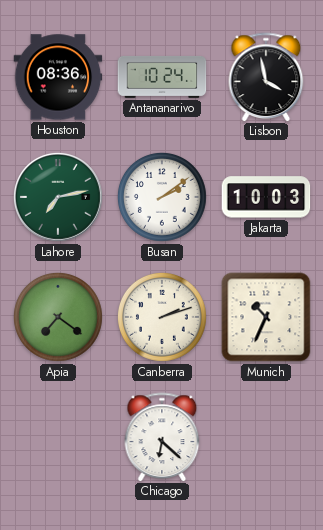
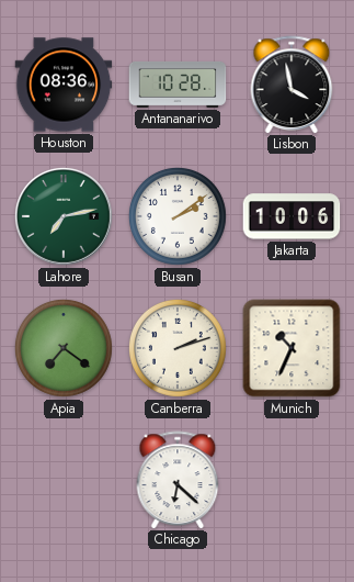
Antananarivo: 10:24 -> 10:28 (178, 85)
Jakarta: 10:03 -> 10:06 (292, 216)
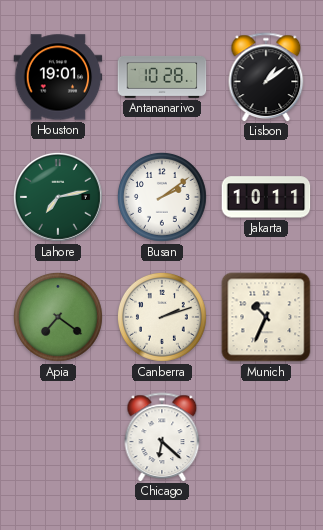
Houston: 08:36 -> 19:01 (58, 77)
Lisbon: 3:58 -> 1:09 (266, 77)
Jakarta: 10:06 -> 10:11 (266, 197)
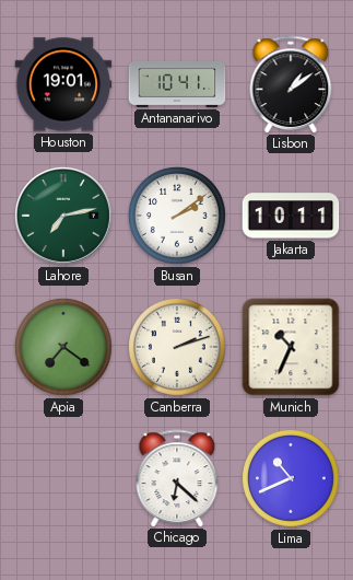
Antananarivo: 10:28 -> 10:41 (177, 84)
Lima: none -> 10:41 (291, 478)
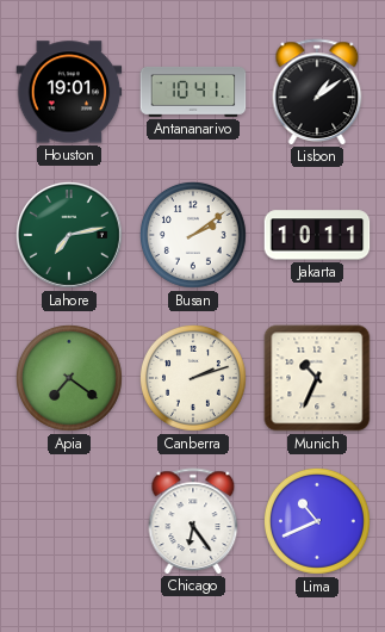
Chicago: 6:22 -> 6:24 (193, 521)
